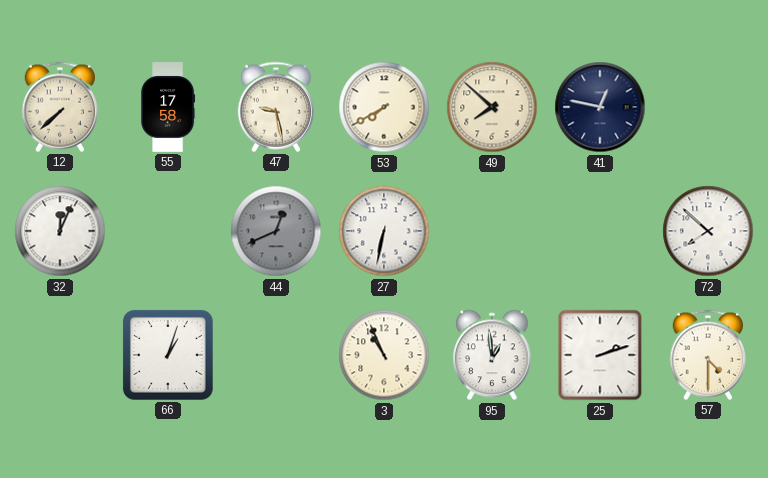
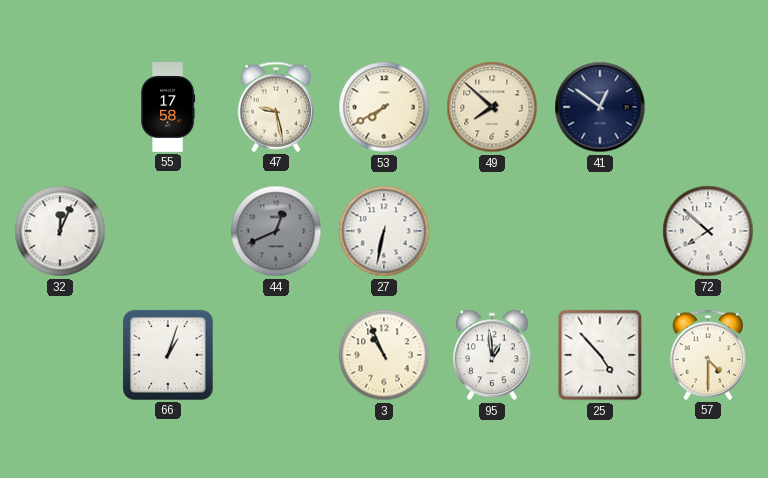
12: 7:38 -> none (59, 107)
41: 12:47 -> 12:51 (600, 107)
25: 2:12 -> 4:53 (600, 355)
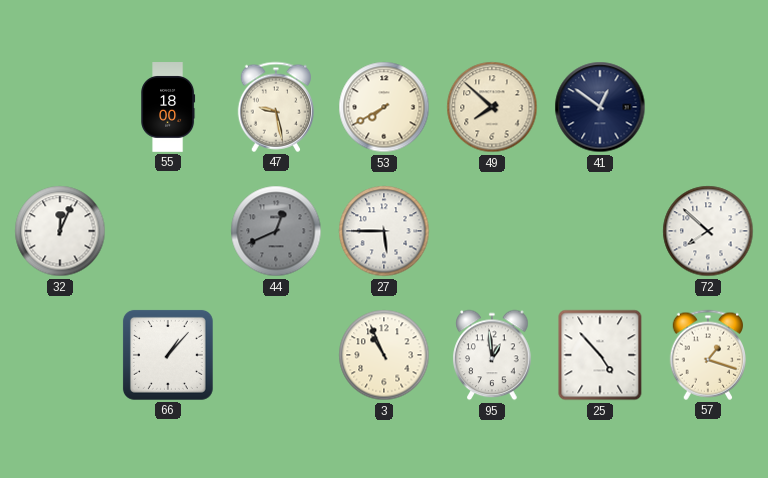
55: 17:58 -> 18:00 (168, 107)
27: 6:32 -> 5:45 (384, 231)
66: 1:03 -> 1:07 (168, 355)
57: 4:30 -> 1:18 (707, 355)
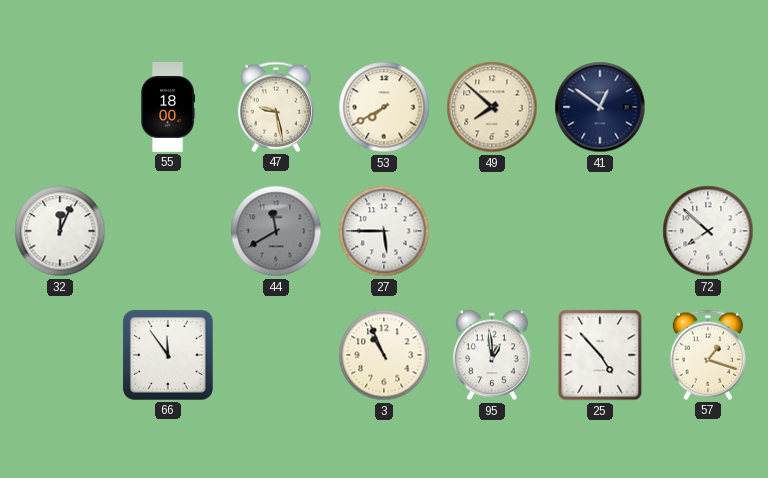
44: 12:41 -> 11:40 (276, 231)
66: 1:07 -> 11:54 (168, 355)
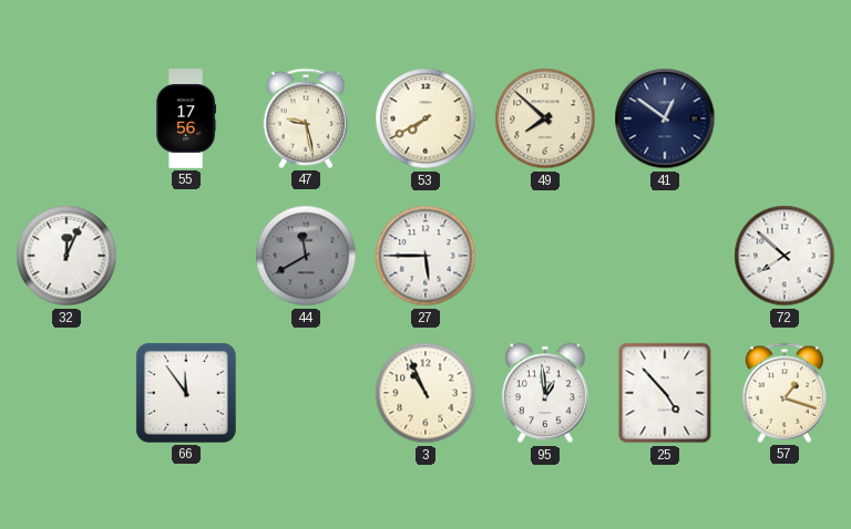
55: 18:00 -> 17:56 (186, 118)
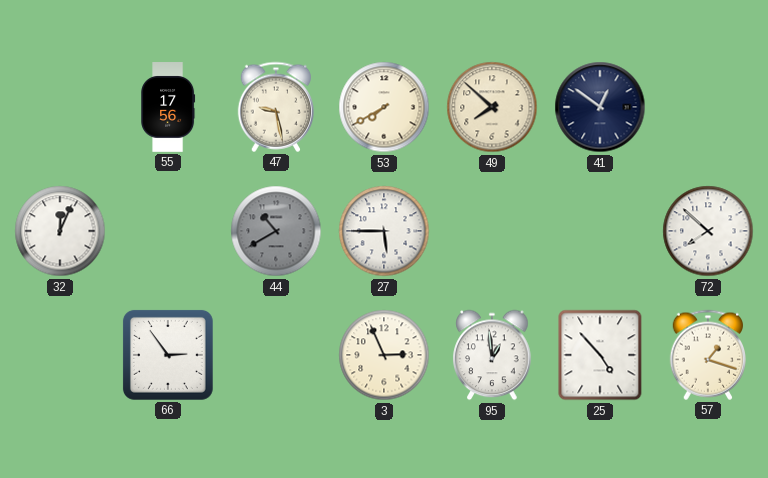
44: 11:40 -> 10:40 (276, 231)
66: 11:54 -> 2:54 (168, 355)
3: 10:56 -> 2:56 (384, 355)
